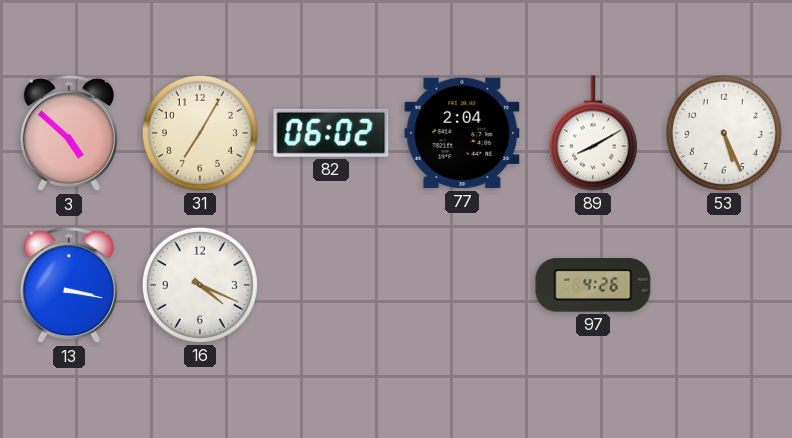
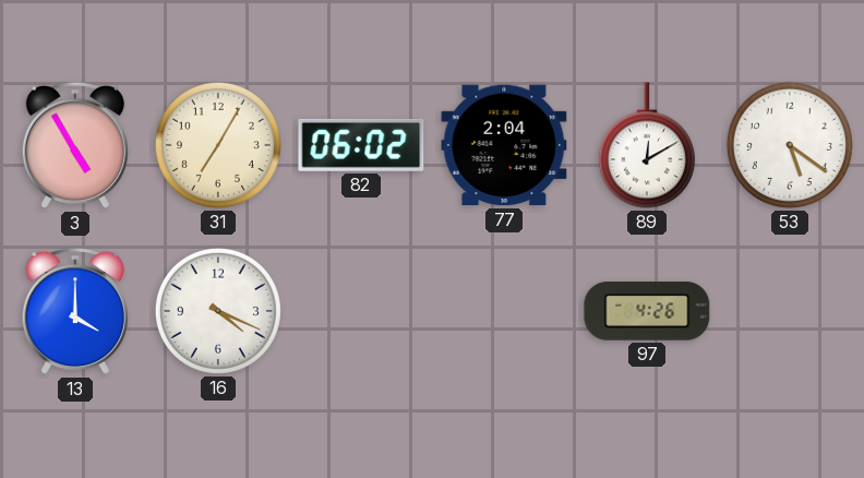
3: 4:52 -> 4:55 (75, 145)
89: 8:10 -> 12:10 (647, 145)
53: 5:26 -> 5:21 (790, 145)
13: 3:17 -> 4:00 (75, 311)
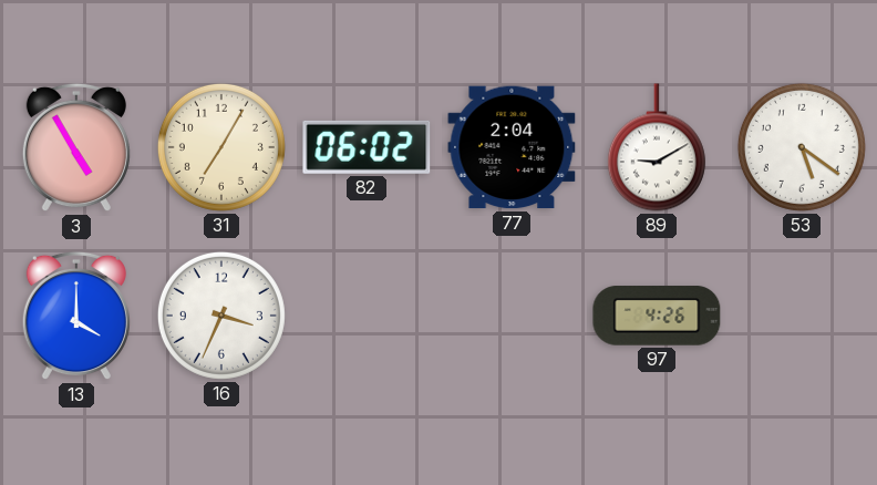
89: 12:10 -> 9:10 (657, 147)
16: 4:19 -> 3:34 (221, 316)
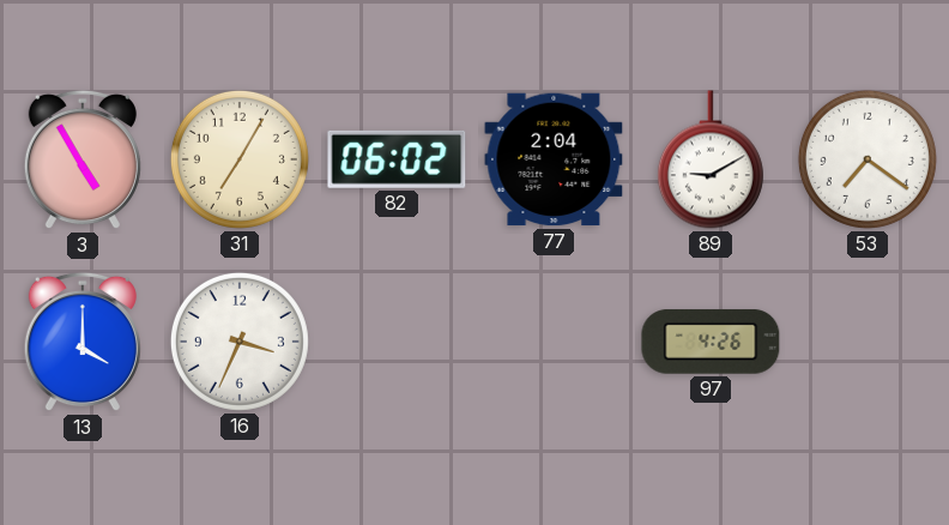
53: 5:21 -> 7:21 (868, 159)
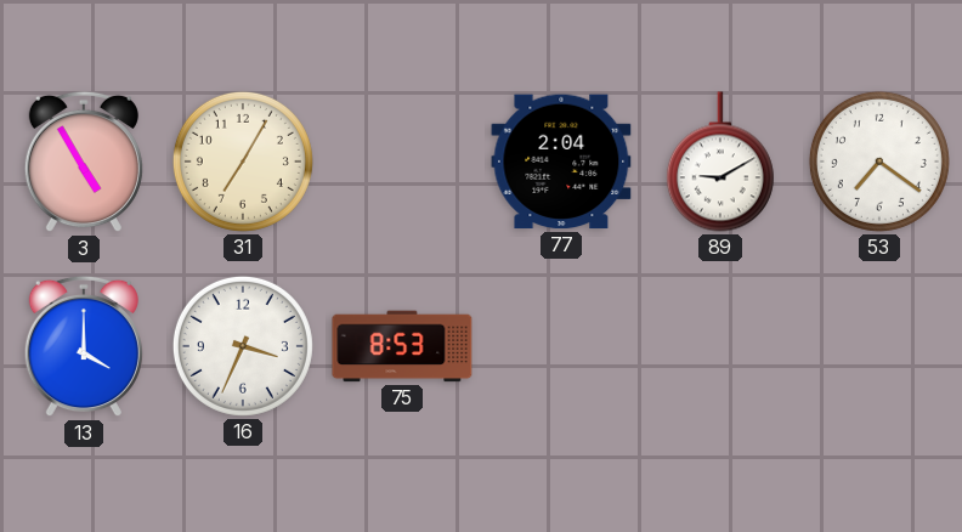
82: 06:02 -> none (397, 159)
75: none -> 8:53 (402, 346)
97: 4:26 -> none (711, 342)
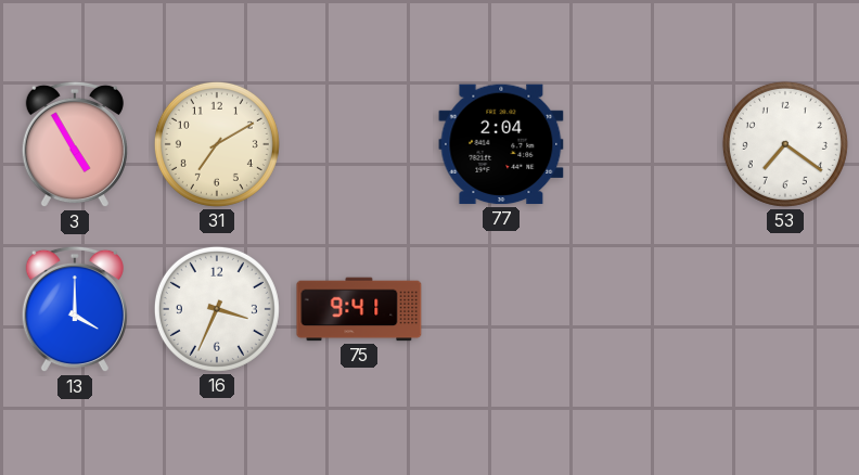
31: 7:05 -> 7:10 (217, 144)
89: 9:10 -> none (720, 162)
75: 8:53 -> 9:41 (359, 309)
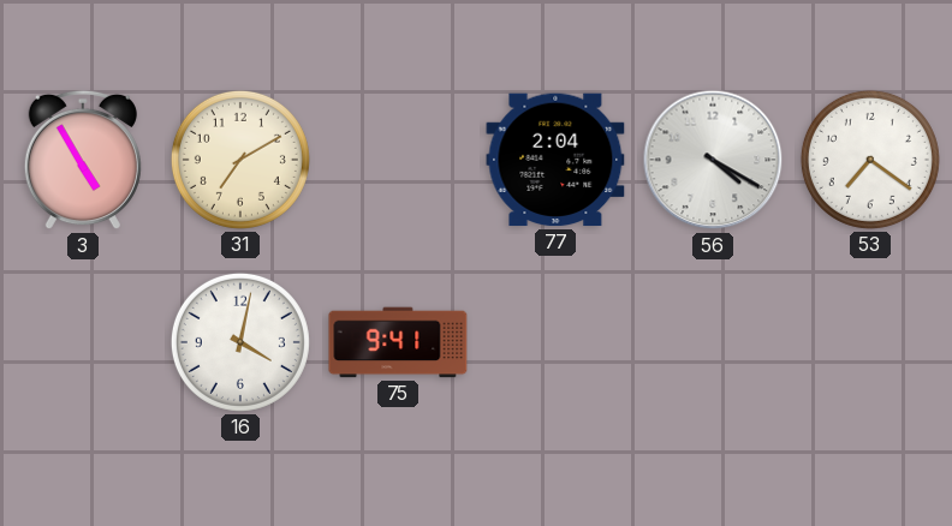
56: none -> 4:20 (713, 160)
13: 4:00 -> none (75, 309)
16: 3:34 -> 4:02 (240, 342)
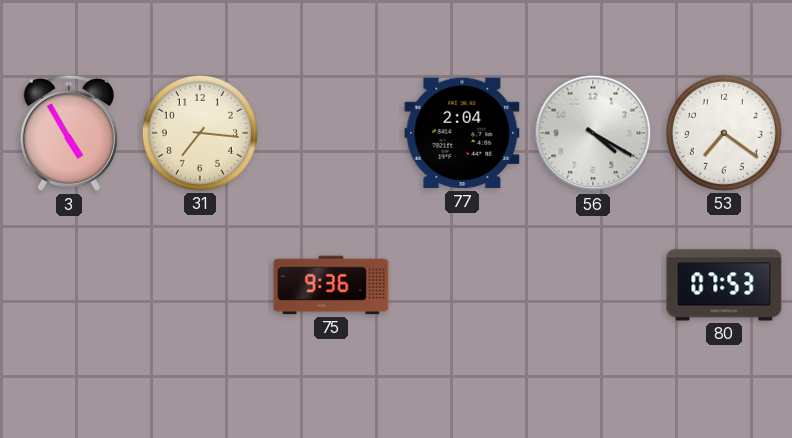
31: 7:10 -> 7:16 (200, 133)
16: 4:02 -> none (240, 342)
75: 9:41 -> 9:36 (331, 285)
80: none -> 07:53 (724, 285)
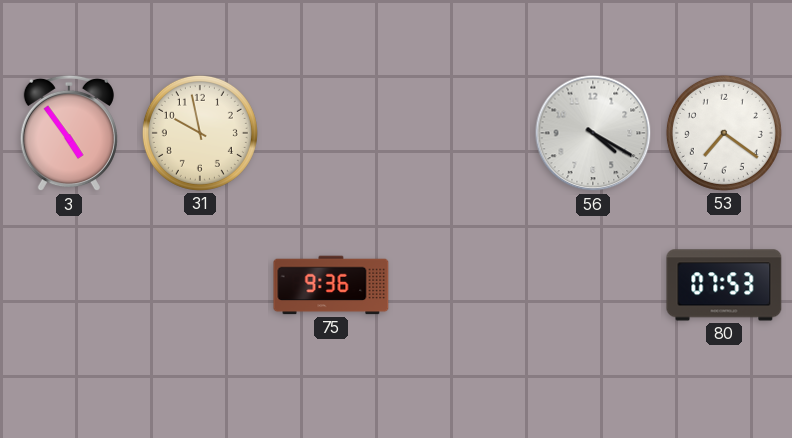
3: 4:55 -> 4:54 (69, 133)
31: 7:16 -> 9:58 (200, 133)
77: 2:04 -> none (462, 133)
